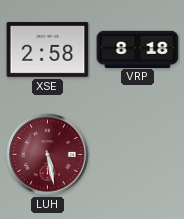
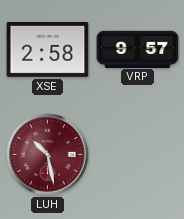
VRP: 8:18 -> 9:57 (138, 49)
LUH: 5:28 -> 10:28 (48, 155)
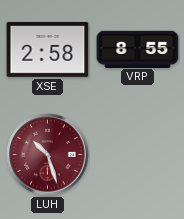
VRP: 9:57 -> 8:55 (138, 49)
LUH: 10:28 -> 10:27 (48, 155)
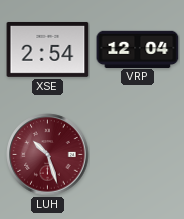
XSE: 2:58 -> 2:54 (48, 49)
VRP: 8:55 -> 12:04 (138, 49)
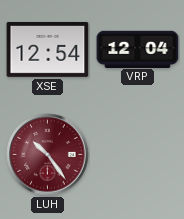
XSE: 2:54 -> 12:54 (48, 49)
LUH: 10:27 -> 10:24 (48, 155)
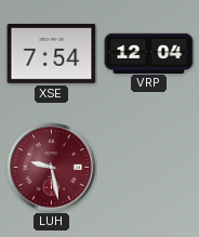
XSE: 12:54 -> 7:54 (52, 53)
LUH: 10:24 -> 9:28 (52, 168)
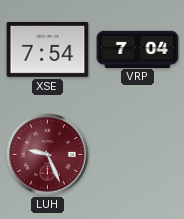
VRP: 12:04 -> 7:04 (138, 49)
LUH: 9:28 -> 9:26 (48, 155)
